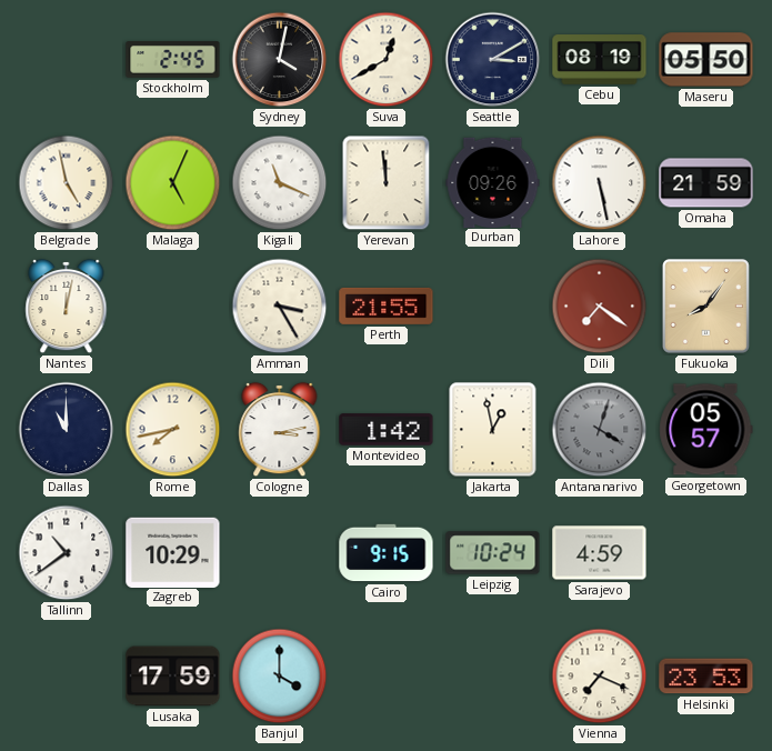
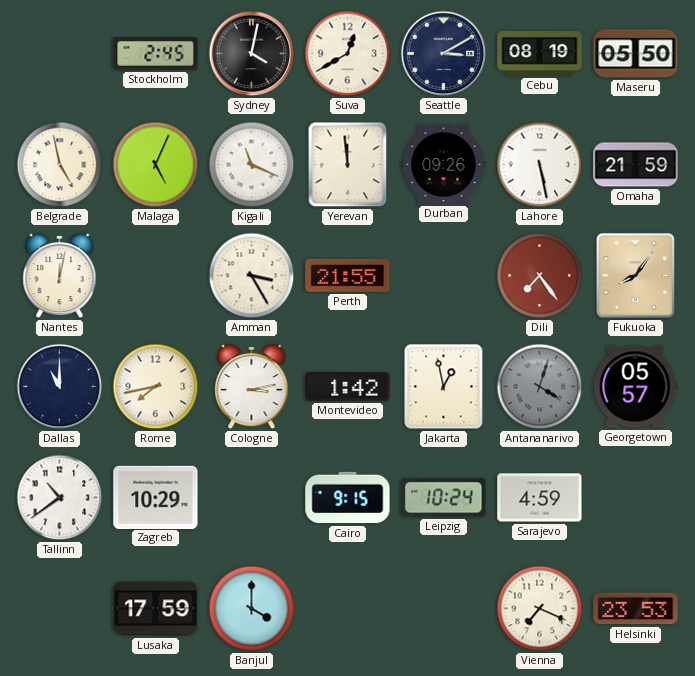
Dili: 7:21 -> 7:24 (540, 276)
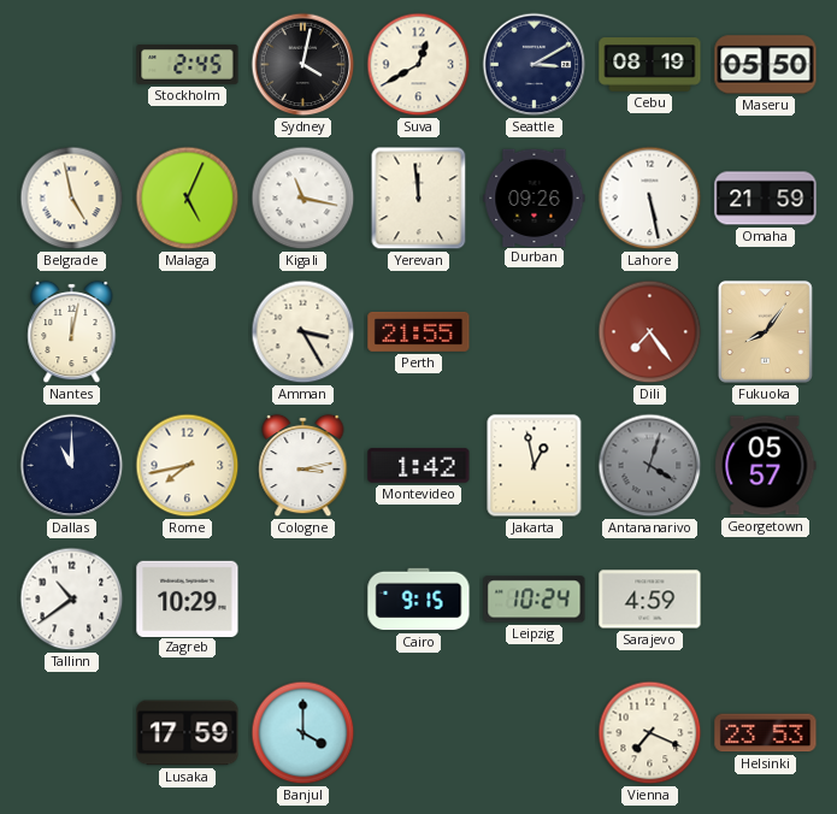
Kigali: 11:19 -> 11:17 (303, 199)
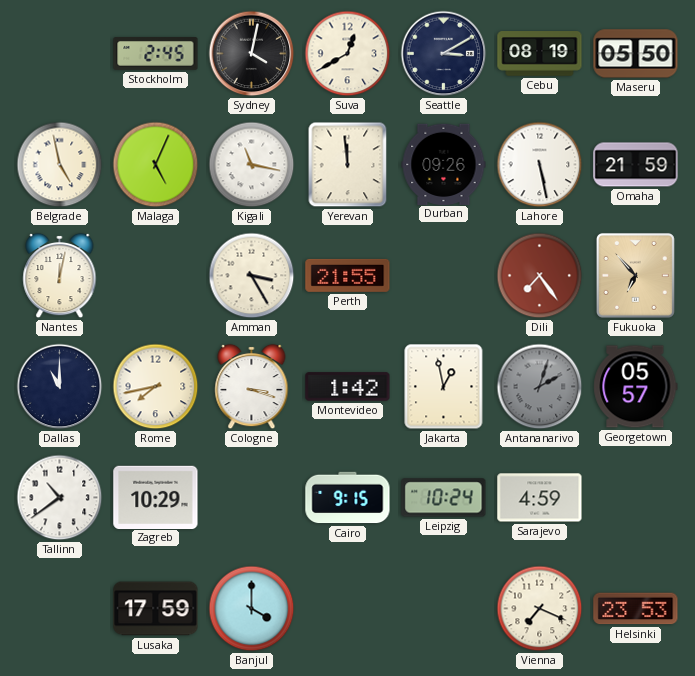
Fukuoka: 8:06 -> 6:53 (635, 275)
Cologne: 3:13 -> 3:18 (252, 387)
Antananarivo: 4:03 -> 2:03 (540, 387)
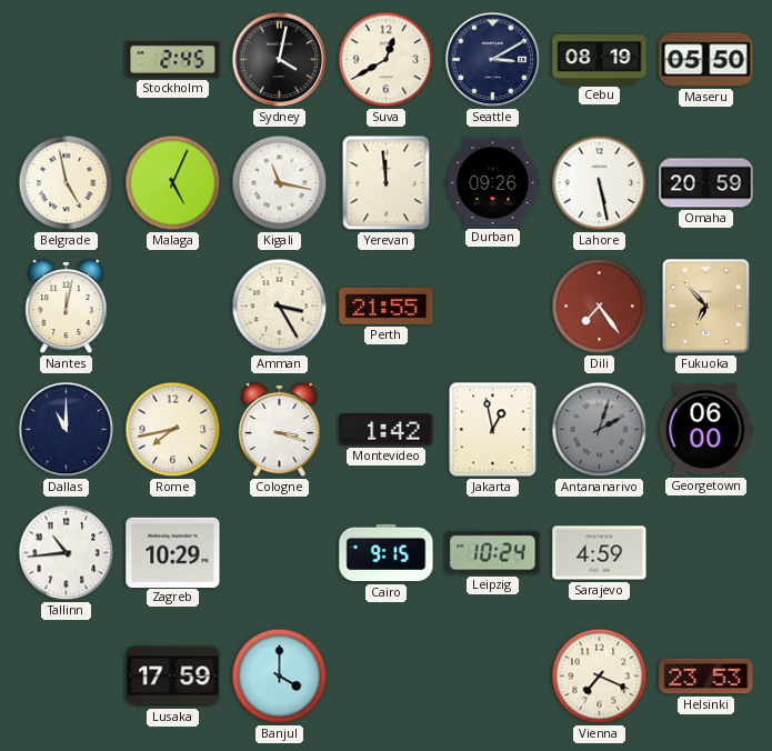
Omaha: 21:59 -> 20:59 (706, 183)
Georgetown: 05:57 -> 06:00 (706, 430)
Tallinn: 10:39 -> 10:44 (67, 553)
